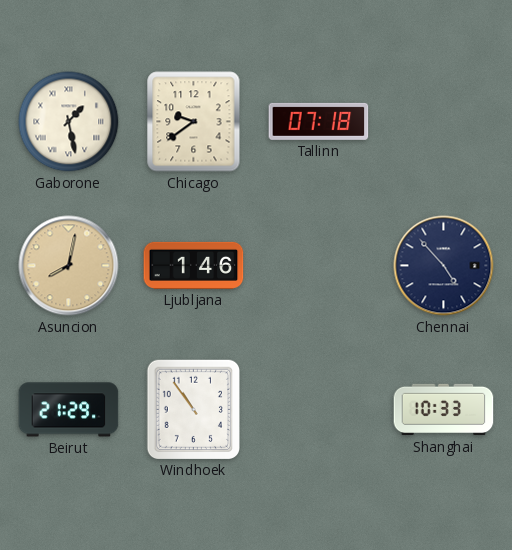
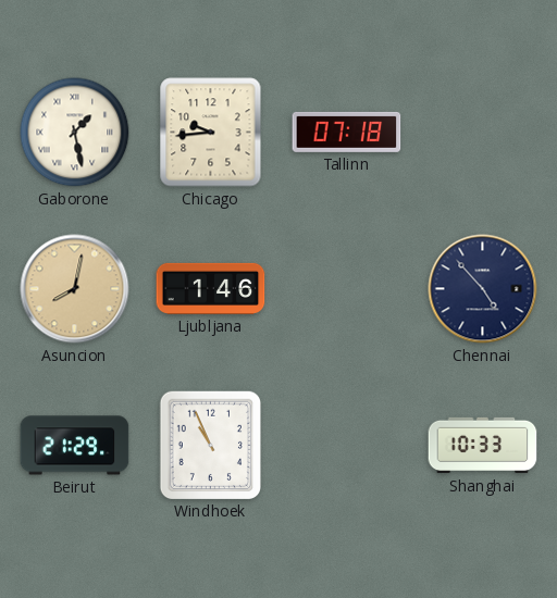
Chicago: 9:39 -> 9:44 (211, 133)
Windhoek: 10:54 -> 10:56 (210, 445)
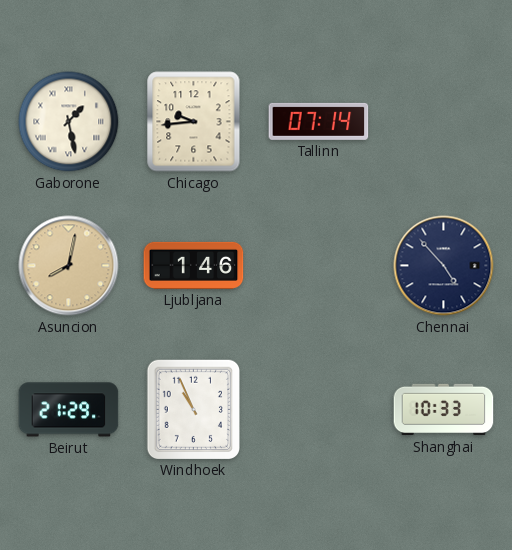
Tallinn: 07:18 -> 07:14 (319, 121)
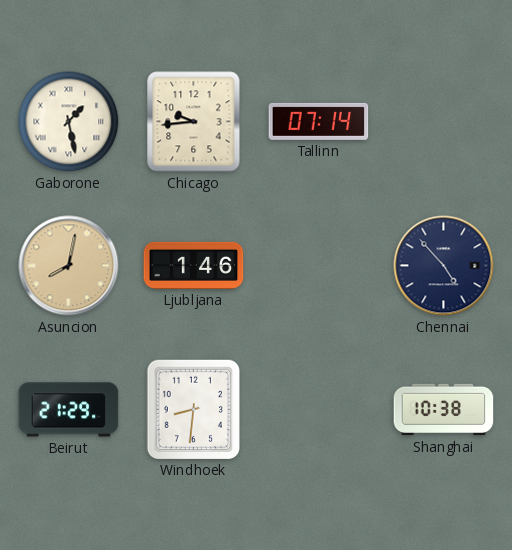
Windhoek: 10:56 -> 8:31 (193, 409)
Shanghai: 10:33 -> 10:38 (444, 410)
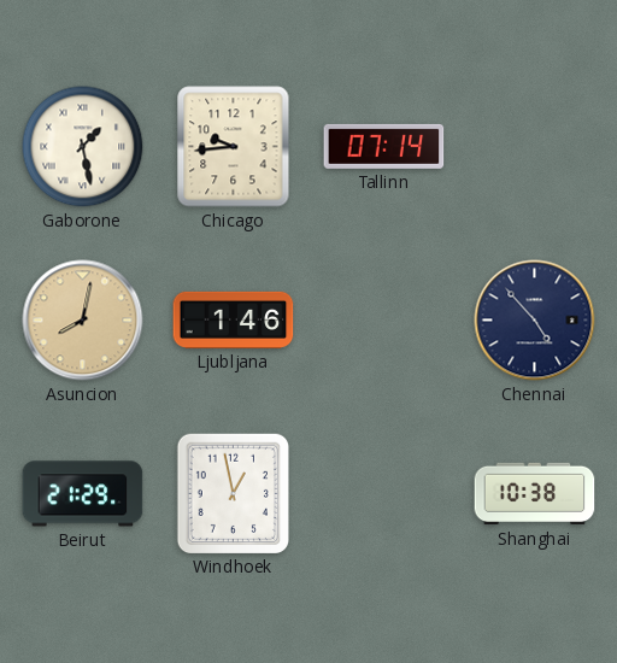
Windhoek: 8:31 -> 12:58 (233, 493)
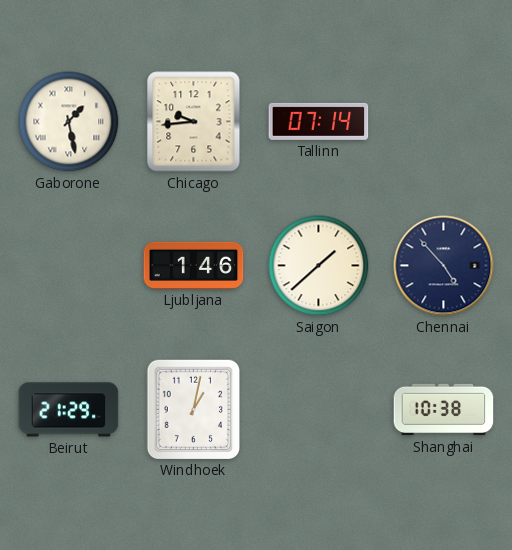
Asuncion: 8:02 -> none (83, 321)
Saigon: none -> 1:38 (319, 266)
Windhoek: 12:58 -> 1:02 (193, 409)
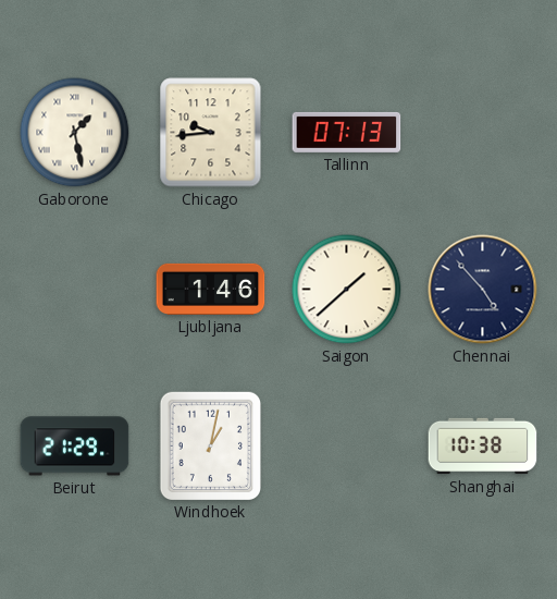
Tallinn: 07:14 -> 07:13 (347, 132)
